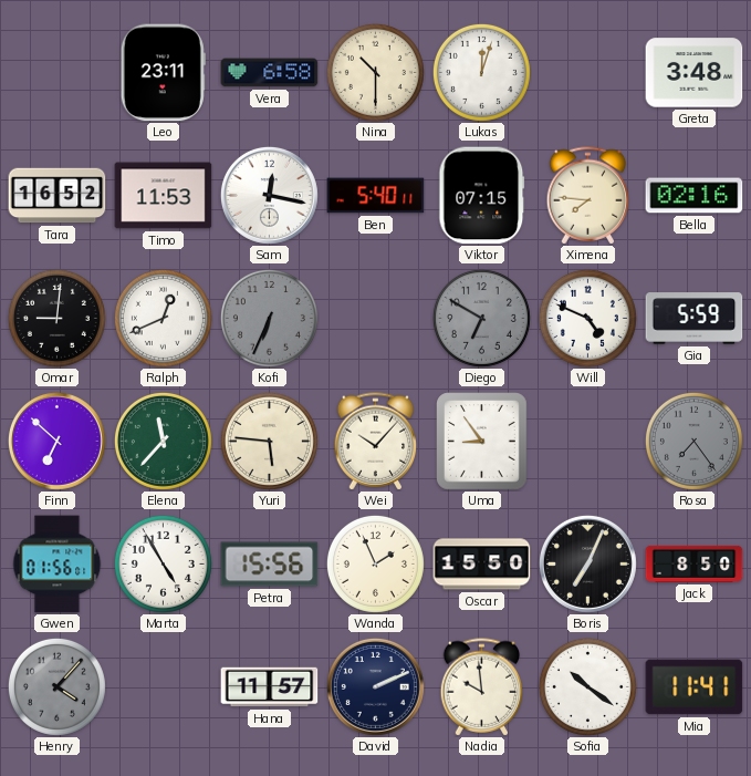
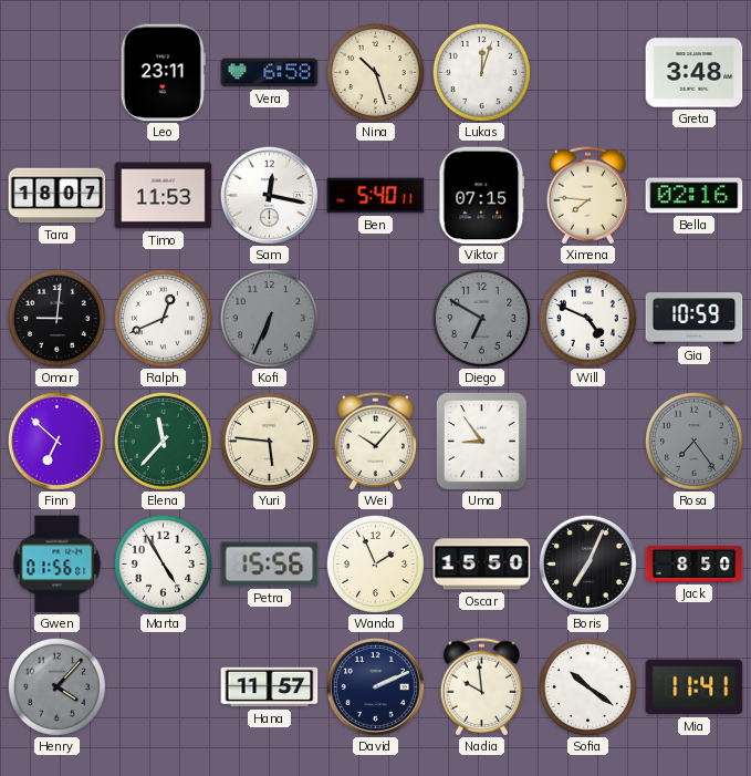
Nina: 10:30 -> 10:27 (375, 72)
Tara: 16:52 -> 18:07 (58, 196)
Gia: 5:59 -> 10:59 (695, 319)
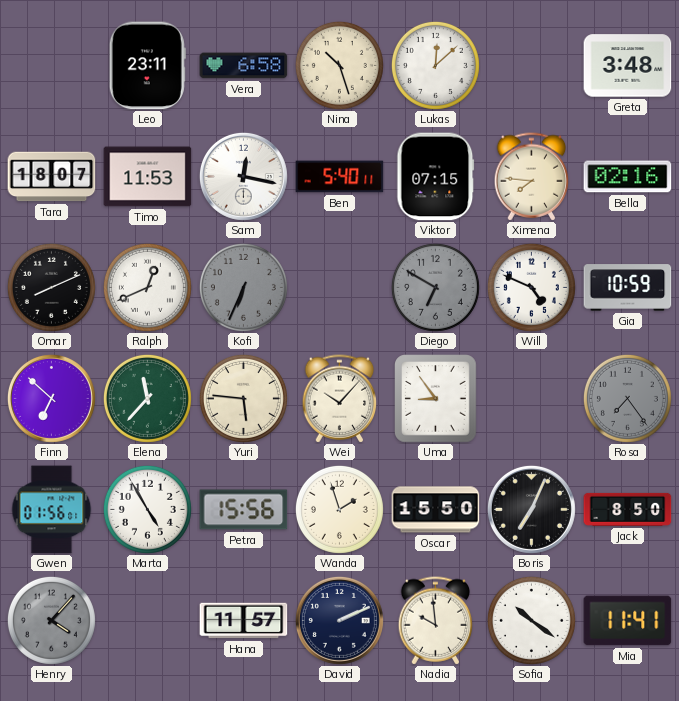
Lukas: 12:03 -> 12:08 (435, 65)
Omar: 9:01 -> 8:11 (51, 287)
Wanda: 1:56 -> 1:57 (339, 509)
